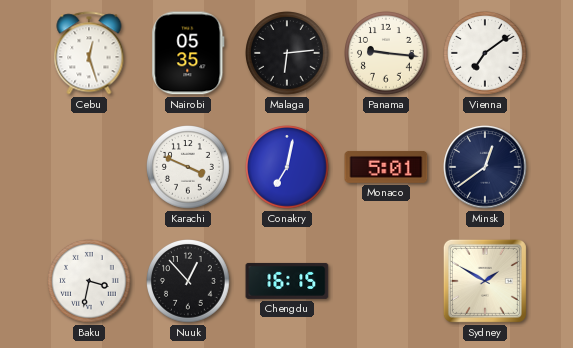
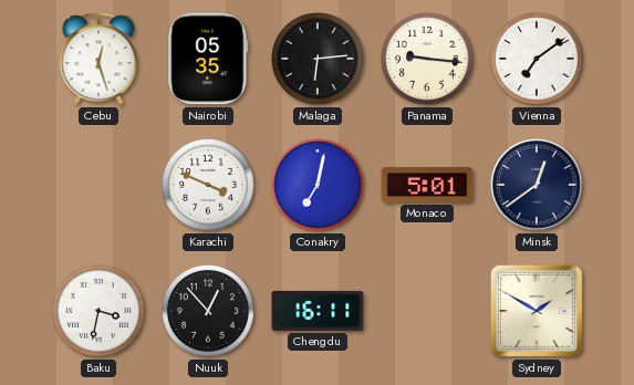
Chengdu: 16:15 -> 16:11 (318, 311)
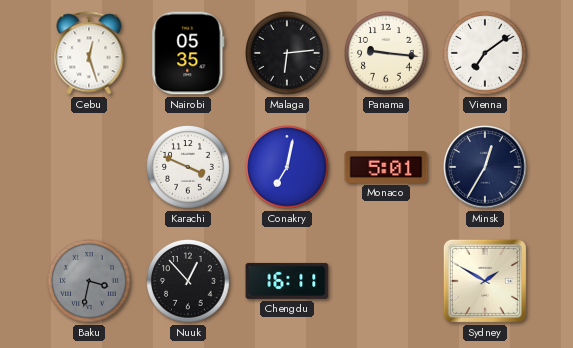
Minsk: 12:39 -> 12:35 (485, 167)
Baku dial: white -> grey (90, 282)
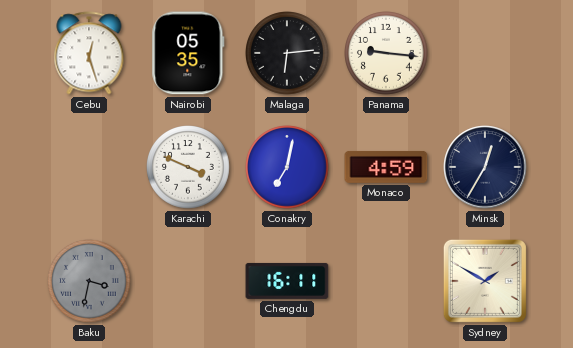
Vienna: 7:09 -> none (486, 54)
Monaco: 5:01 -> 4:59 (386, 167)
Nuuk: 12:53 -> none (189, 282)
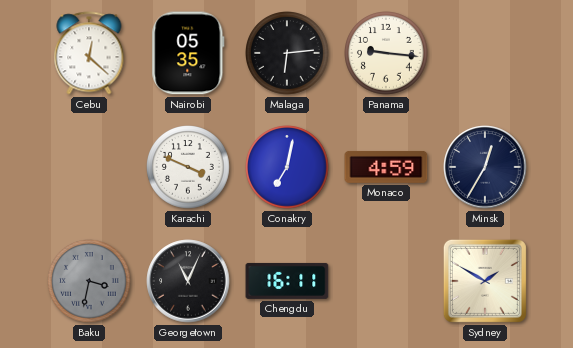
Cebu: 12:27 -> 12:22 (89, 53)
Georgetown: none -> 11:04 (188, 281)
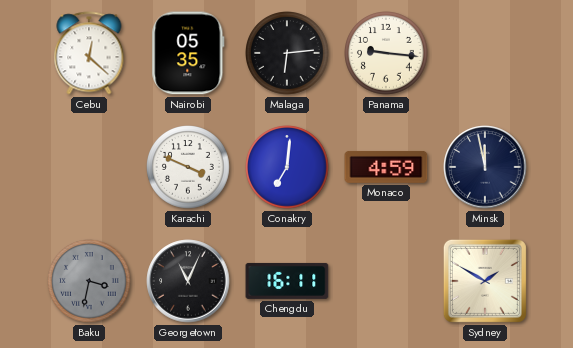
Conakry: 7:02 -> 7:01 (288, 168)
Minsk: 12:35 -> 11:58 (485, 167)
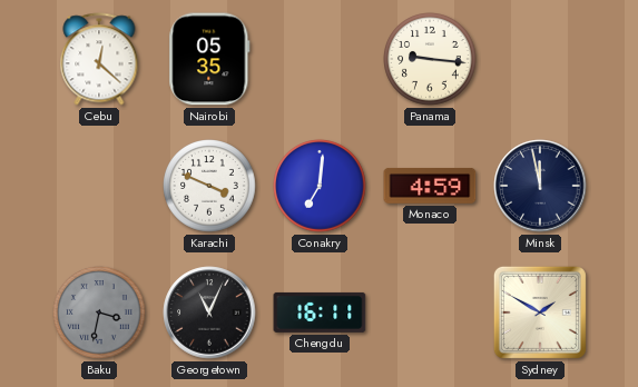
Malaga: 6:14 -> none (288, 54)
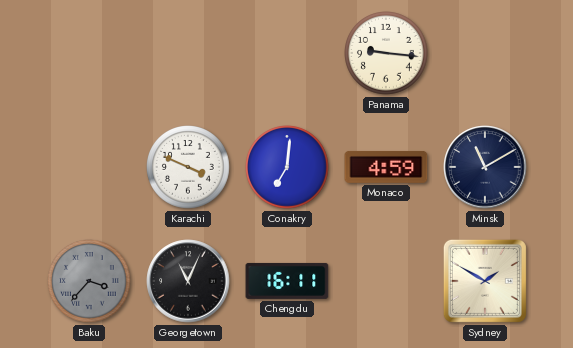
Cebu: 12:22 -> none (99, 59)
Nairobi: 05:35 -> none (209, 59)
Minsk: 11:58 -> 11:10 (485, 167)
Baku: 3:32 -> 3:37 (90, 282)
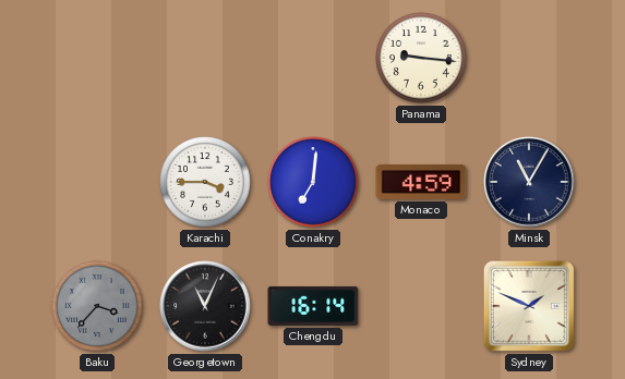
Karachi: 3:49 -> 3:45 (206, 183)
Minsk: 11:10 -> 11:05 (529, 182)
Chengdu: 16:11 -> 16:14 (313, 306)
Sydney: 1:50 -> 1:49 (529, 306)
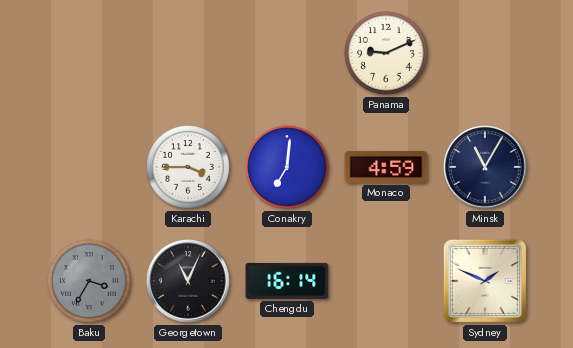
Panama: 9:16 -> 9:11 (387, 54)
Baku: 3:37 -> 3:35 (90, 282)
